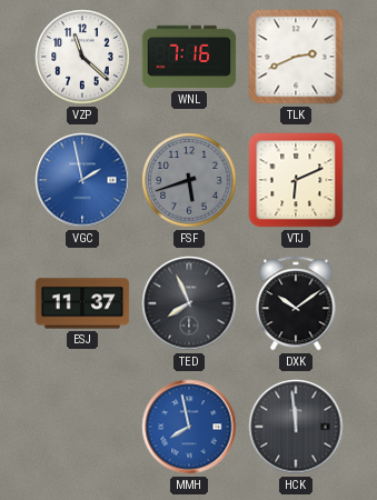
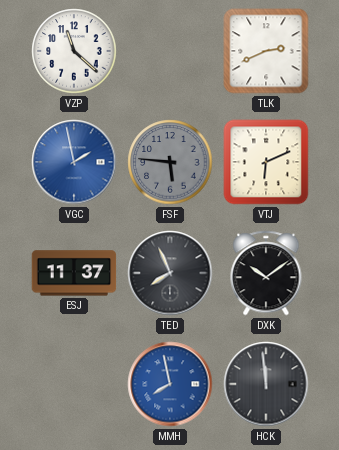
WNL: 7:16 -> none (189, 57)
FSF: 5:42 -> 5:46 (170, 162)
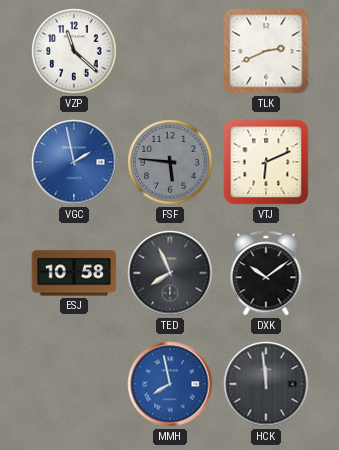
ESJ: 11:37 -> 10:58 (74, 273)
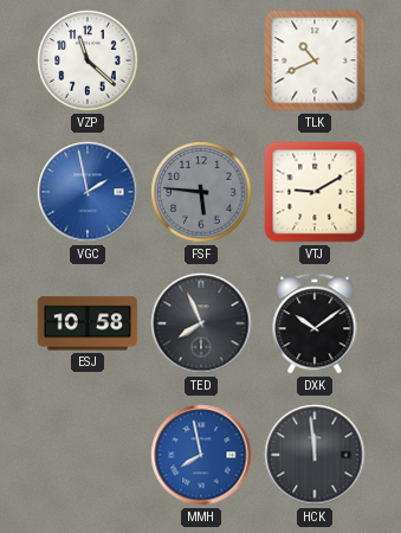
TLK: 2:41 -> 10:41 (315, 60)
VTJ: 6:11 -> 9:10 (315, 192)
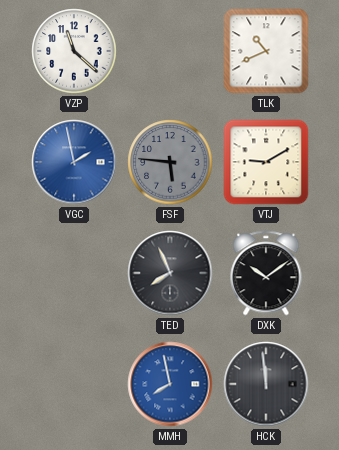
ESJ: 10:58 -> none (88, 323)
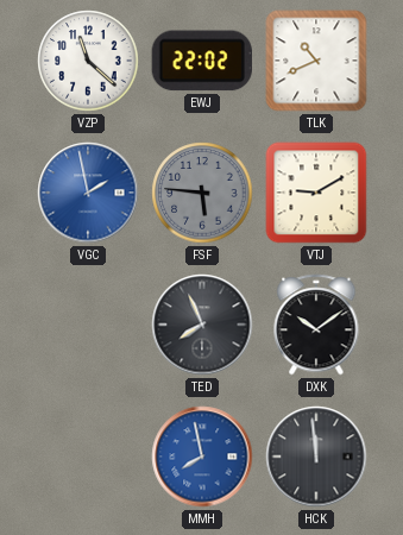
EWJ: none -> 22:02 (202, 61)
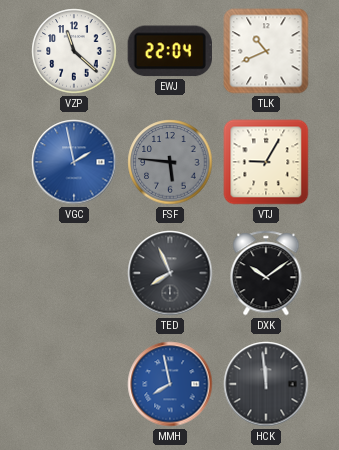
EWJ: 22:02 -> 22:04 (170, 51)
VTJ: 9:10 -> 9:05 (266, 162)
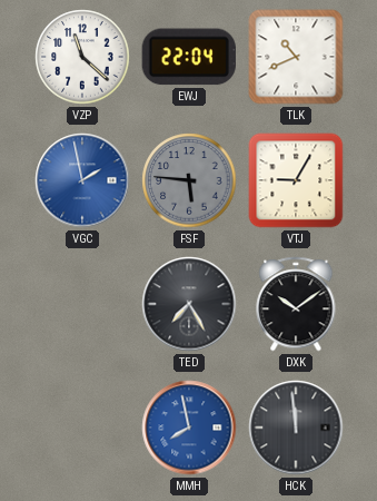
TED: 7:56 -> 7:25 (189, 304)
